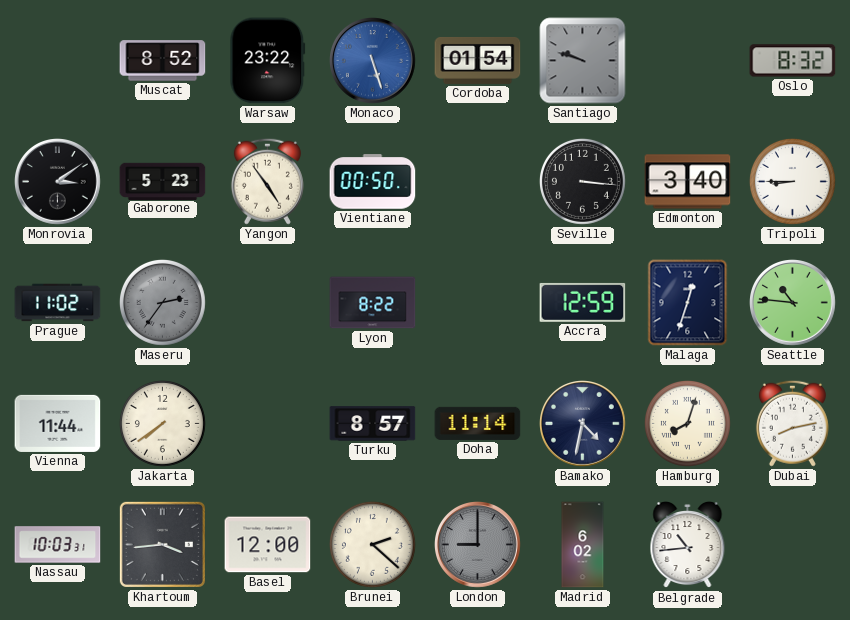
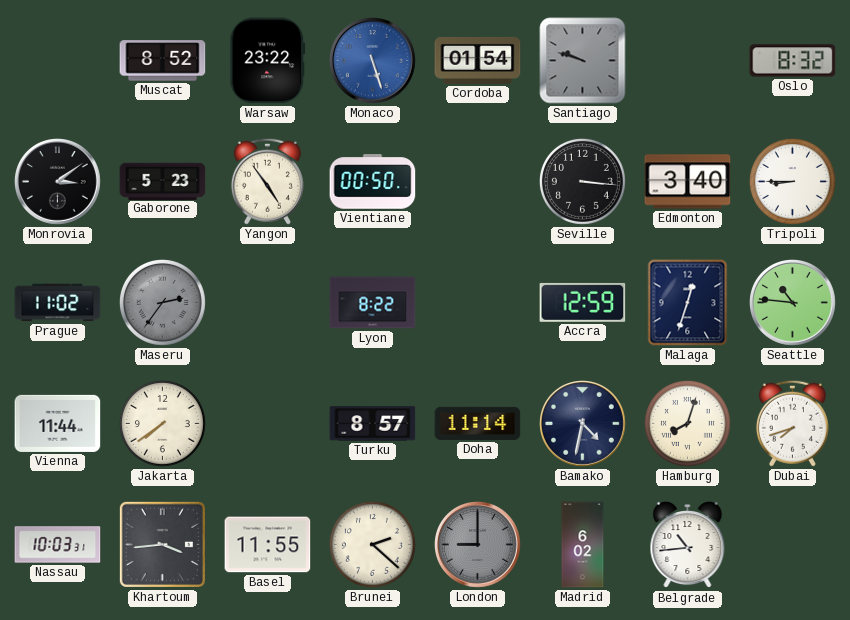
Dubai: 8:13 -> 7:42 (792, 423)
Basel: 12:00 -> 11:55 (268, 545)
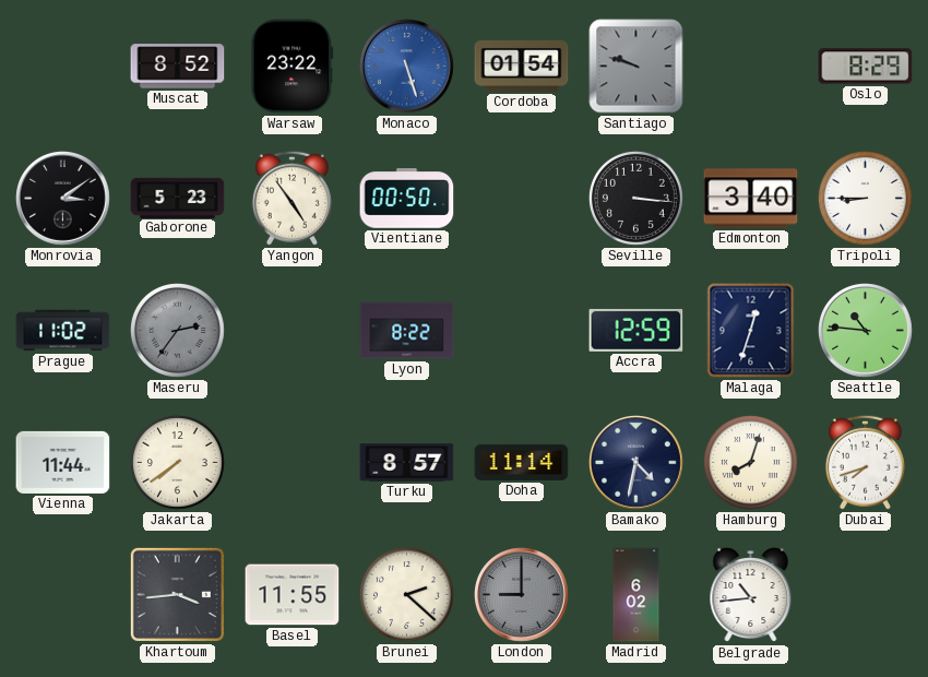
Oslo: 8:32 -> 8:29 (866, 67)
Nassau: 10:03 -> none (58, 545)
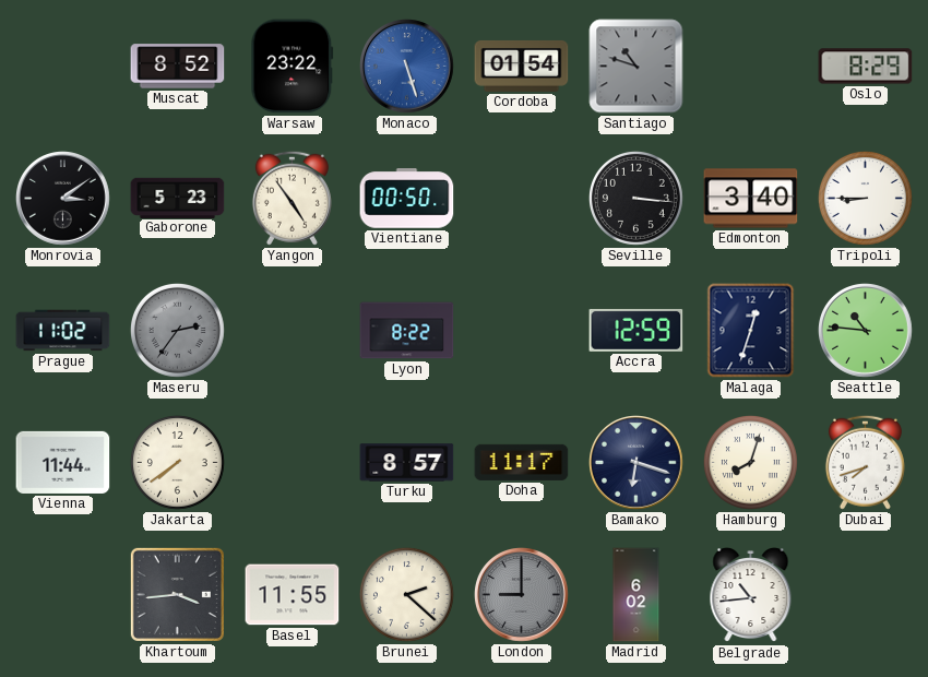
Santiago: 9:48 -> 10:48 (636, 67)
Doha: 11:14 -> 11:17 (522, 462)
Bamako: 4:32 -> 6:18 (636, 463)
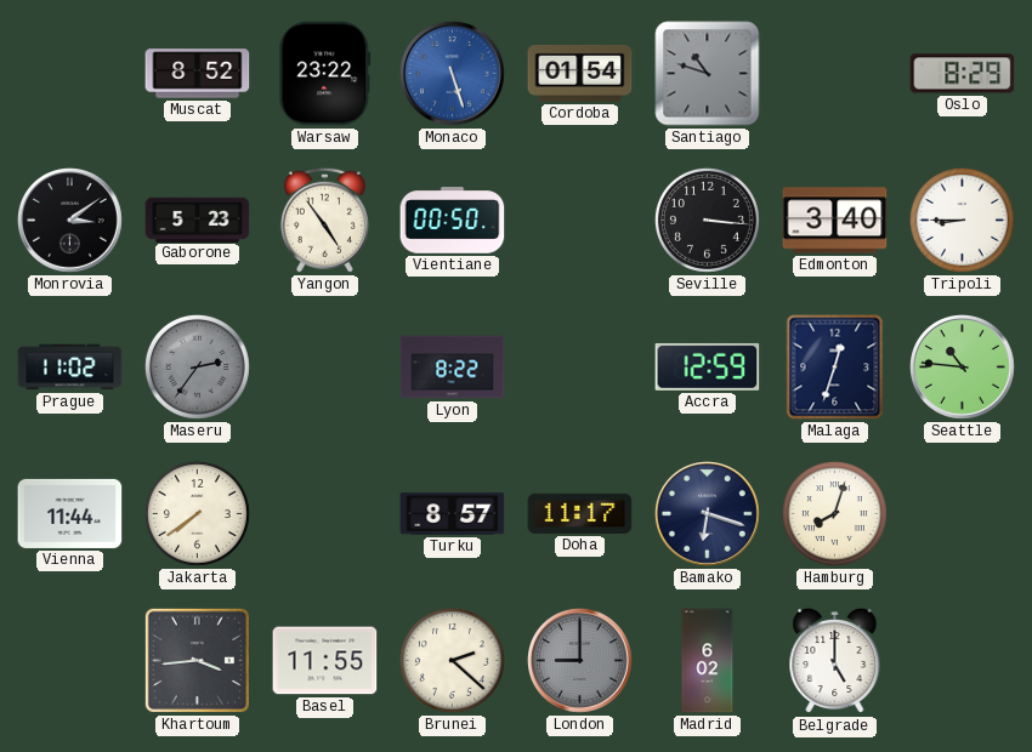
Dubai: 7:42 -> none (865, 462)
Belgrade: 10:44 -> 5:00 (835, 661)
